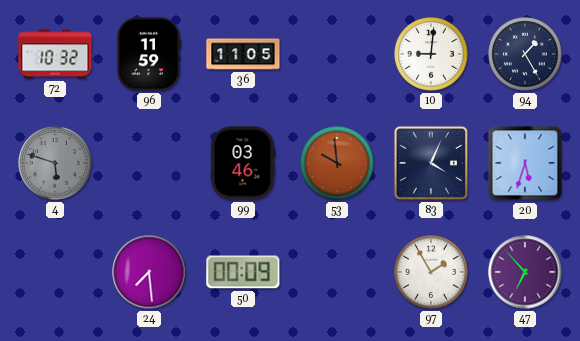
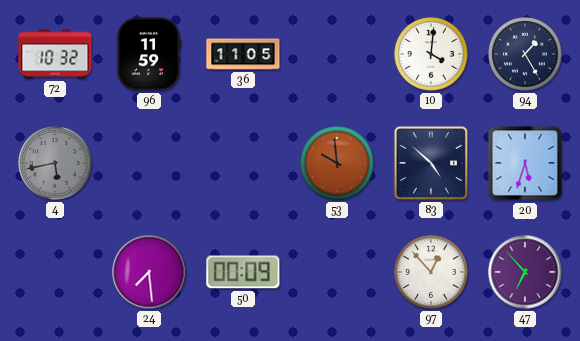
10: 9:01 -> 4:01 (431, 54)
4: 5:48 -> 5:43 (55, 163)
99: 03:46 -> none (243, 163)
83: 4:04 -> 4:52 (431, 163)
97: 1:55 -> 12:53 (431, 272)
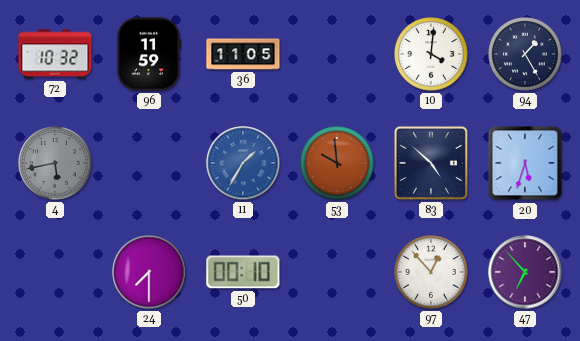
11: none -> 1:35 (243, 163)
24: 7:29 -> 7:30 (149, 272)
50: 00:09 -> 00:10 (243, 272)
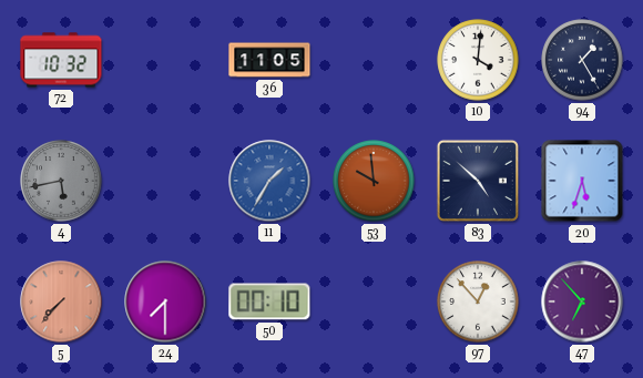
96: 11:59 -> none (149, 54)
5: none -> 7:37 (61, 302)
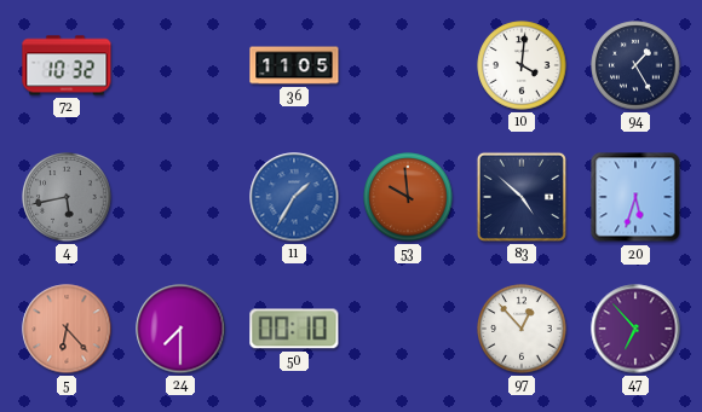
5: 7:37 -> 6:23 (67, 329)
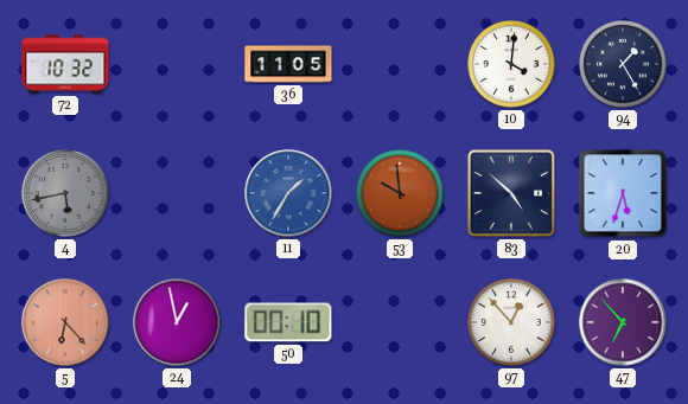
24: 7:30 -> 12:58 (177, 322)
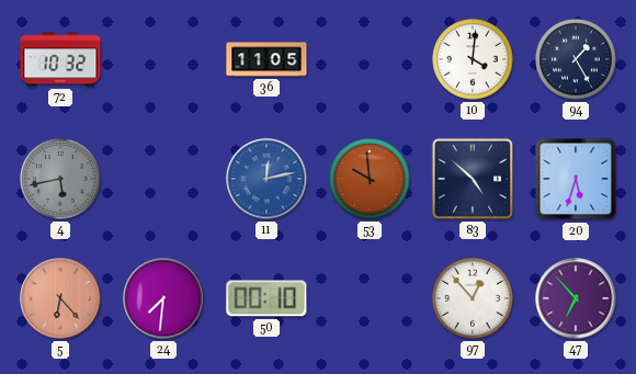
11: 1:35 -> 12:13 (266, 179)
24: 12:58 -> 7:31 (163, 298)
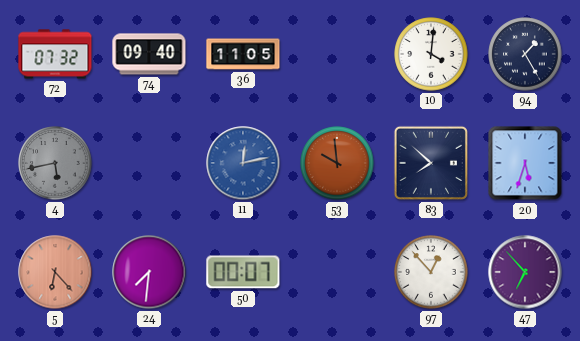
72: 10:32 -> 07:32 (55, 54)
74: none -> 09:40 (149, 54)
83: 4:52 -> 7:52 (431, 163)
50: 00:10 -> 00:07 (243, 272)
